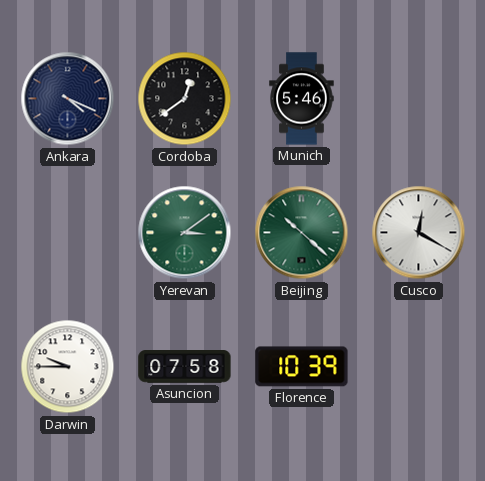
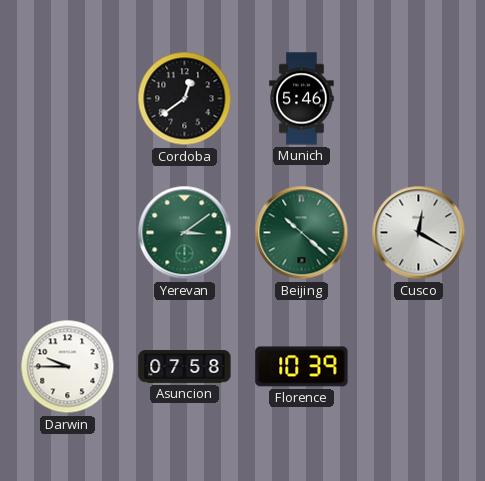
Ankara: 4:19 -> none (68, 99)
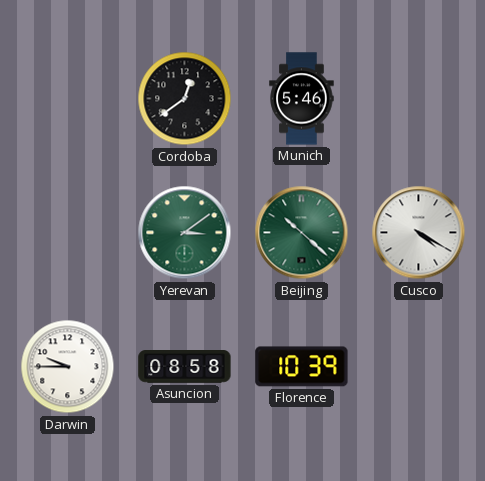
Cusco: 12:20 -> 4:20 (419, 233)
Asuncion: 07:58 -> 08:58 (185, 367)
